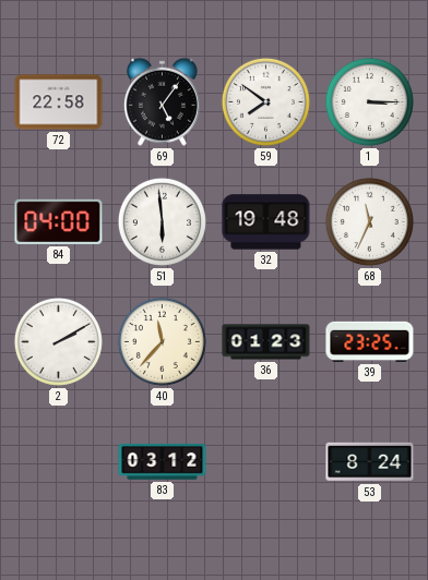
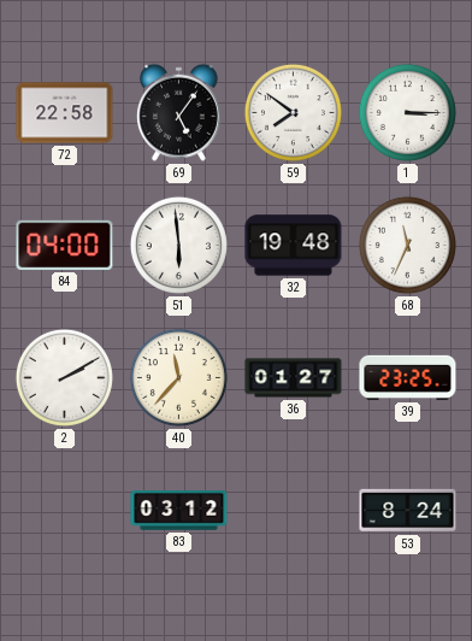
36: 01:23 -> 01:27 (294, 378)
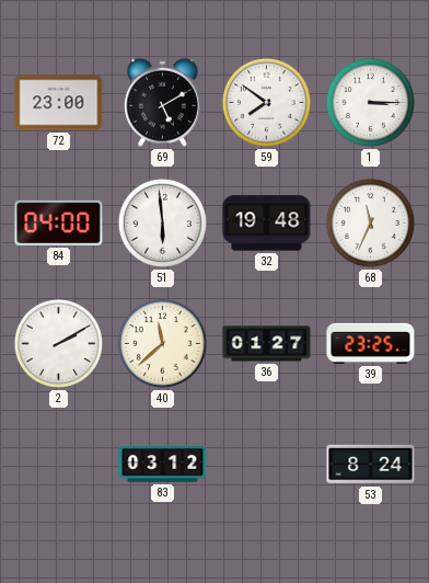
72: 22:58 -> 23:00 (59, 103)
69: 5:06 -> 5:10 (162, 102)
40: 11:37 -> 11:38 (162, 343)
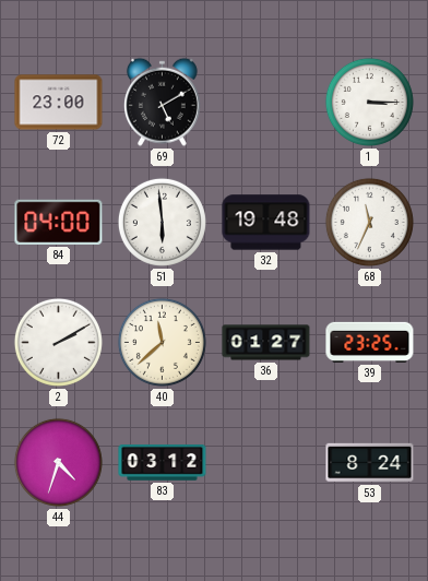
59: 7:51 -> none (266, 102)
44: none -> 4:33 (58, 462)
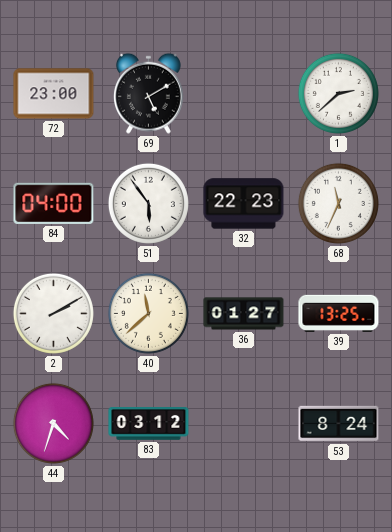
1: 3:15 -> 2:38 (338, 93)
51: 5:59 -> 5:54 (148, 203)
32: 19:48 -> 22:23 (244, 204)
39: 23:25 -> 13:25 (339, 313)
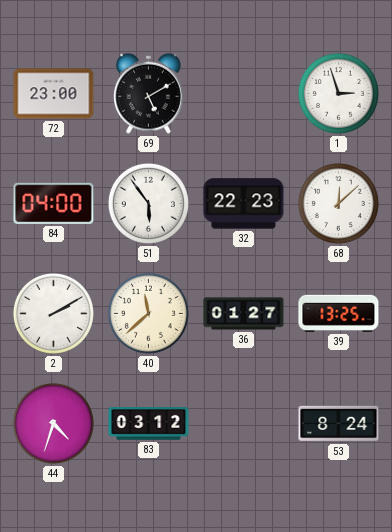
1: 2:38 -> 2:57 (338, 93)
68: 11:34 -> 12:08 (338, 203)
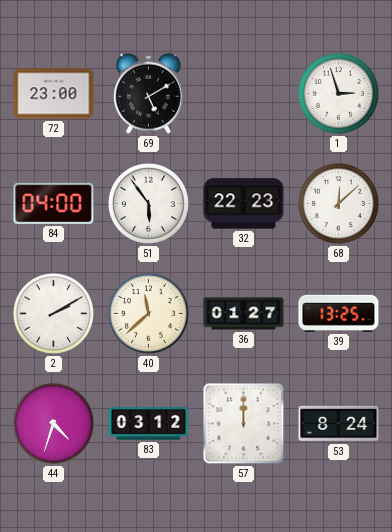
57: none -> 12:00 (244, 424)
